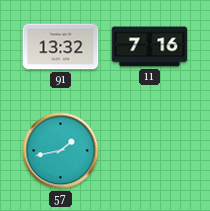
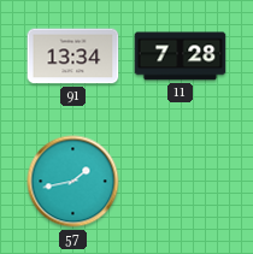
91: 13:32 -> 13:34 (73, 57)
11: 7:16 -> 7:28 (181, 57)
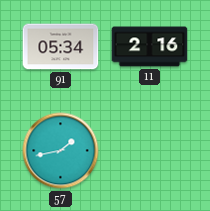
91: 13:34 -> 05:34 (61, 47)
11: 7:28 -> 2:16 (150, 47)
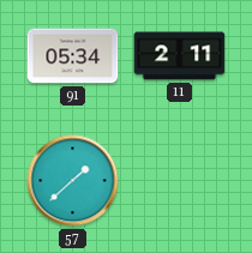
11: 2:16 -> 2:11 (180, 56)
57: 1:43 -> 1:38 (73, 181)
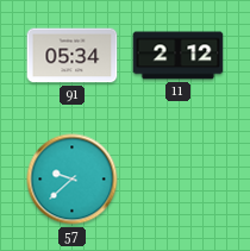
11: 2:11 -> 2:12 (179, 56)
57: 1:38 -> 9:38 (73, 180)
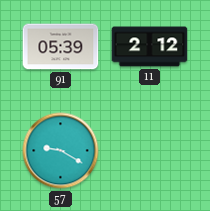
91: 05:34 -> 05:39 (61, 47)
57: 9:38 -> 9:20 (61, 151)
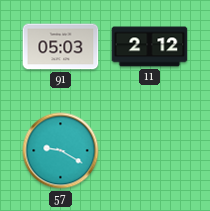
91: 05:39 -> 05:03 (61, 47)
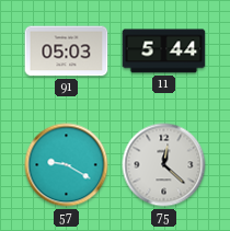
11: 2:12 -> 5:44 (164, 51)
75: none -> 12:22 (164, 165)
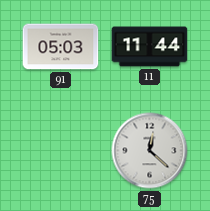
11: 5:44 -> 11:44 (150, 47)
57: 9:20 -> none (67, 165)
